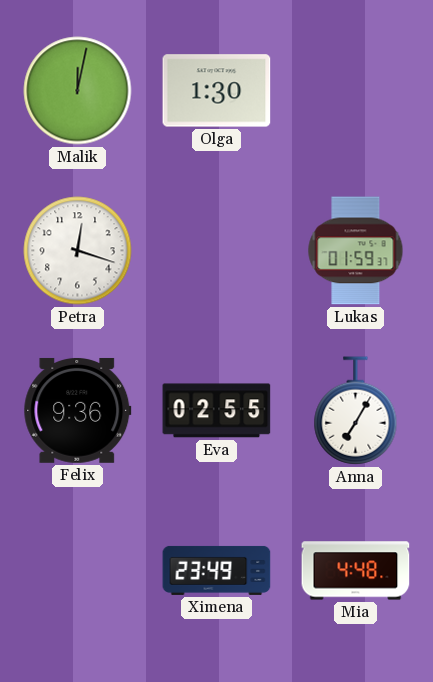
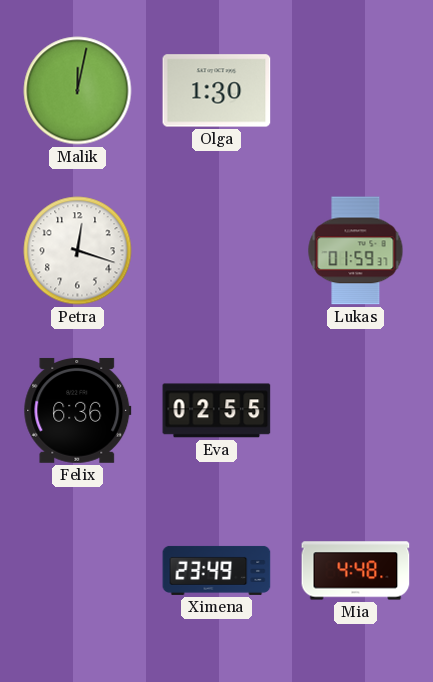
Felix: 9:36 -> 6:36 (78, 410)
Anna: 7:05 -> none (356, 411)
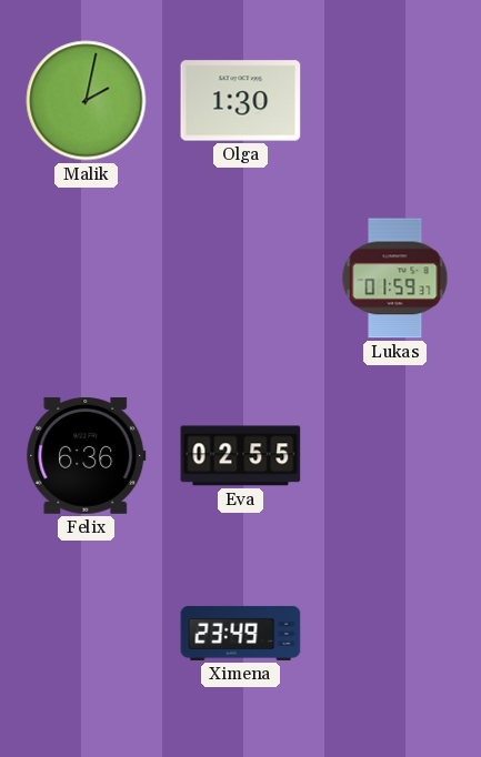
Malik: 12:02 -> 2:02 (87, 101)
Petra: 12:18 -> none (78, 251)
Mia: 4:48 -> none (356, 571)
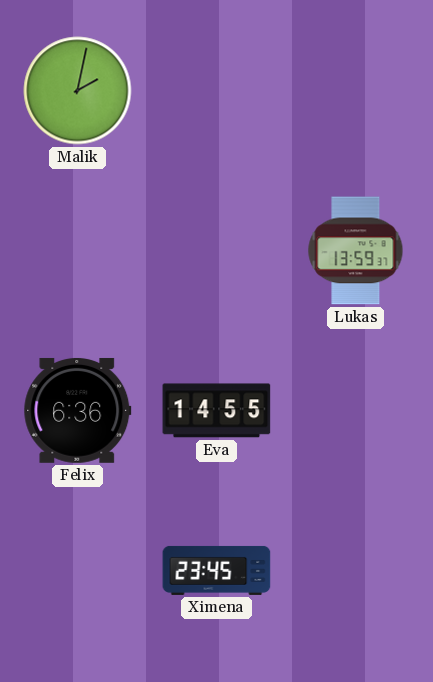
Olga: 1:30 -> none (241, 101)
Lukas: 01:59 -> 13:59 (356, 251)
Eva: 02:55 -> 14:55 (217, 411)
Ximena: 23:49 -> 23:45 (217, 570)
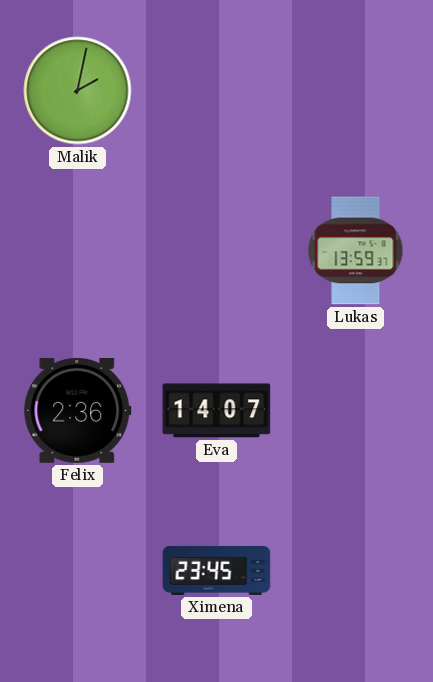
Felix: 6:36 -> 2:36 (78, 410)
Eva: 14:55 -> 14:07 (217, 411)
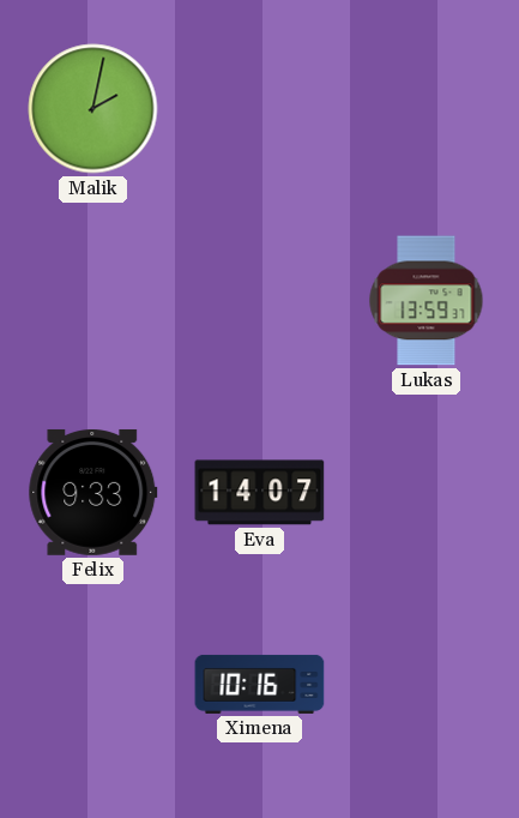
Felix: 2:36 -> 9:33 (93, 492)
Ximena: 23:45 -> 10:16 (260, 684)
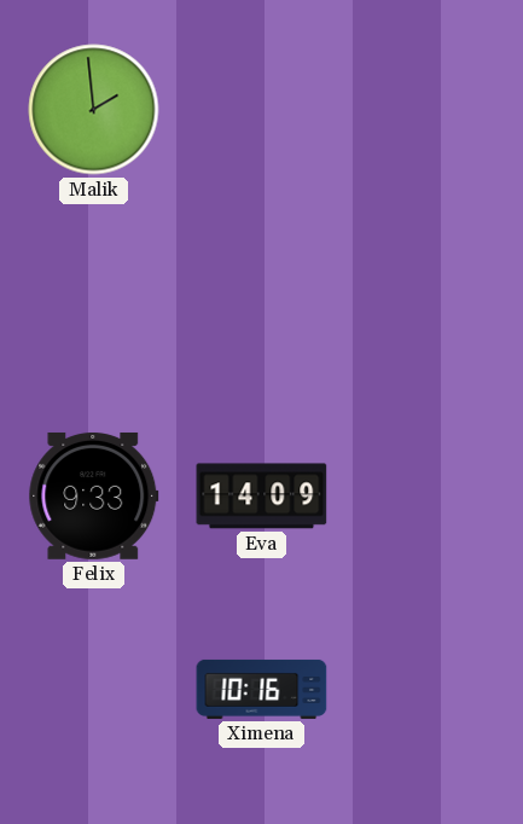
Malik: 2:02 -> 1:59 (94, 110)
Lukas: 13:59 -> none (427, 301)
Eva: 14:07 -> 14:09 (262, 497)
